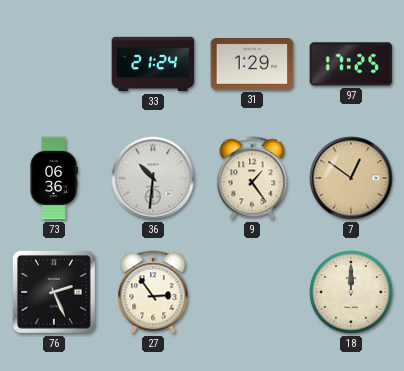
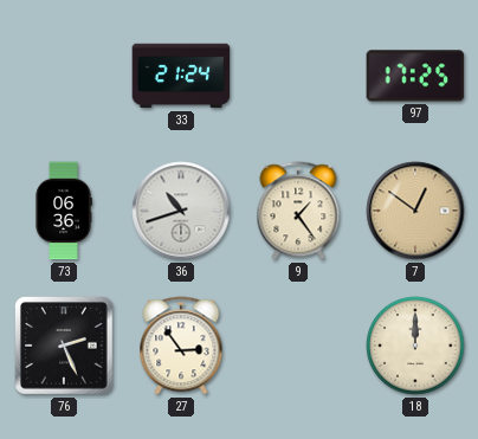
31: 1:29 -> none (252, 65)
36: 10:31 -> 10:42 (181, 211)
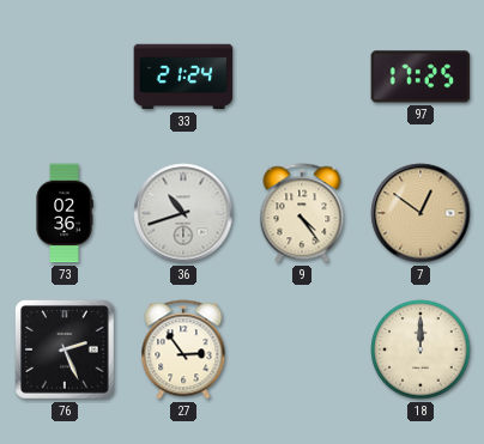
73: 06:36 -> 02:36 (65, 213)
9: 1:24 -> 4:24 (302, 213)
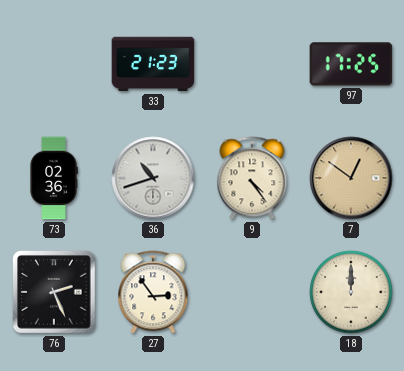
33: 21:24 -> 21:23 (153, 64)
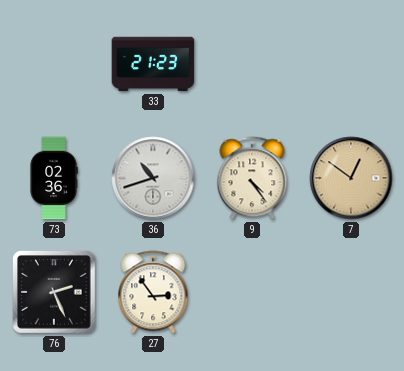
97: 17:25 -> none (351, 64)
18: 12:00 -> none (351, 292)
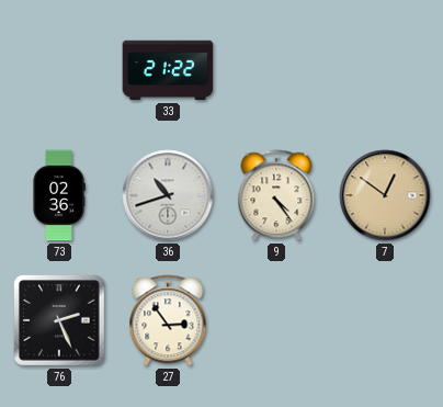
33: 21:23 -> 21:22 (168, 70)
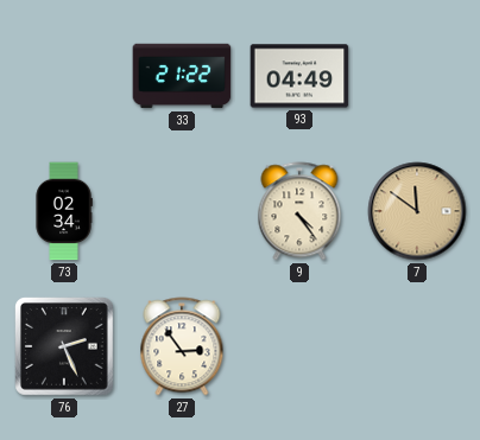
93: none -> 04:49 (299, 76)
73: 02:36 -> 02:34 (64, 211)
36: 10:42 -> none (168, 195)
7: 12:51 -> 11:51 (417, 211)
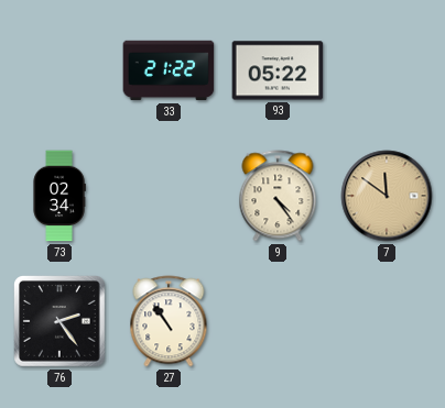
93: 04:49 -> 05:22 (278, 70)
76: 2:26 -> 2:24 (59, 321)
27: 2:54 -> 10:54 (169, 321)
